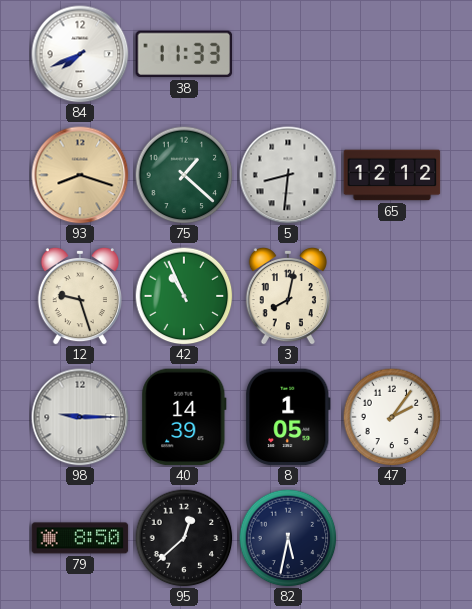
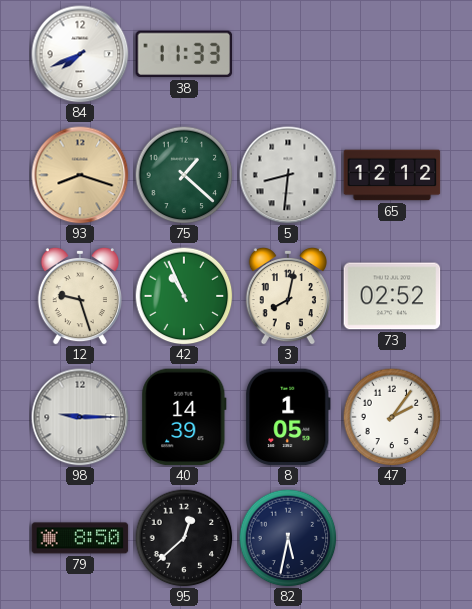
73: none -> 02:52 (392, 296)
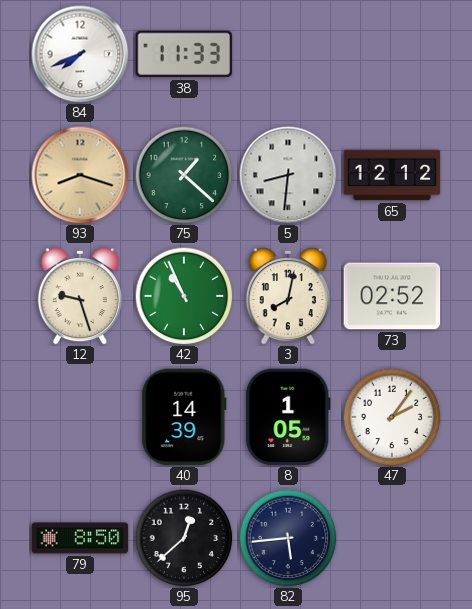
98: 9:15 -> none (80, 417)
82: 5:32 -> 5:44 (288, 538)
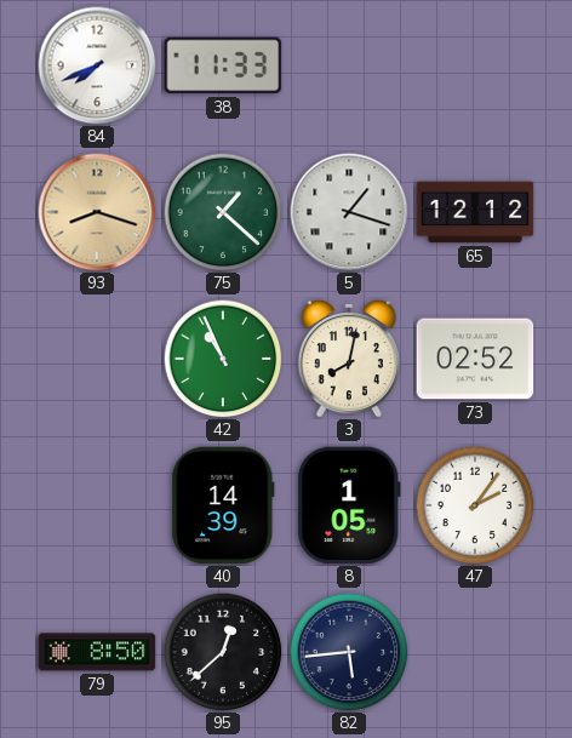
5: 8:31 -> 1:18 (349, 212)
12: 9:27 -> none (80, 296)
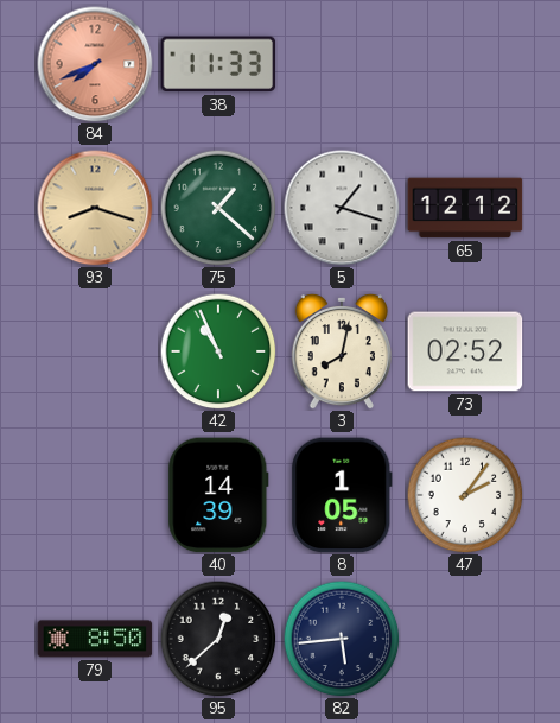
84 dial: white -> salmon (95, 64)
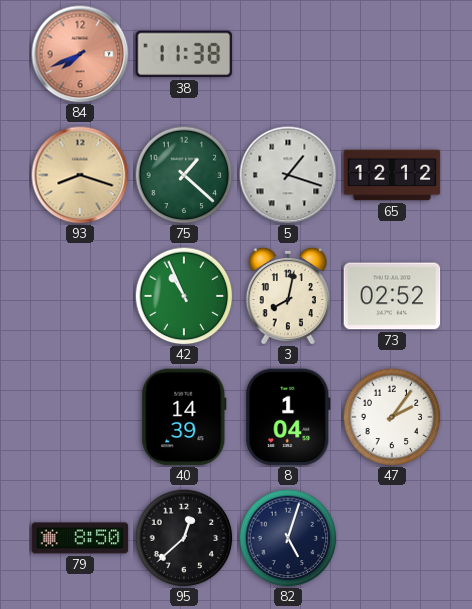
38: 11:33 -> 11:38 (184, 54)
8: 1:05 -> 1:04 (288, 417)
82: 5:44 -> 5:03 (288, 538)
